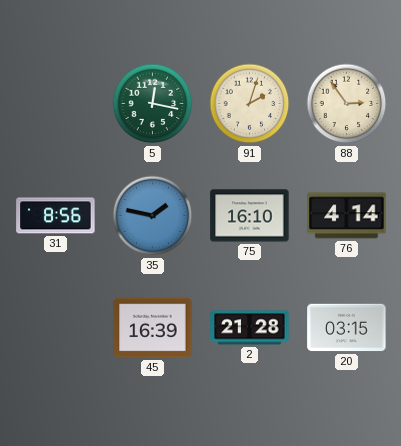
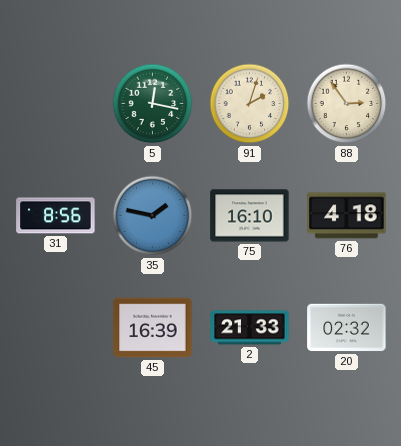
76: 4:14 -> 4:18 (347, 216)
2: 21:28 -> 21:33 (250, 328)
20: 03:15 -> 02:32 (347, 328)
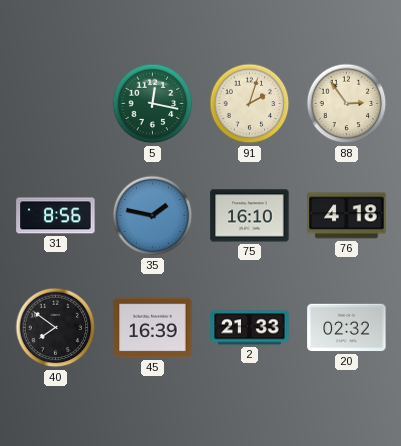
40: none -> 7:51 (56, 328)
